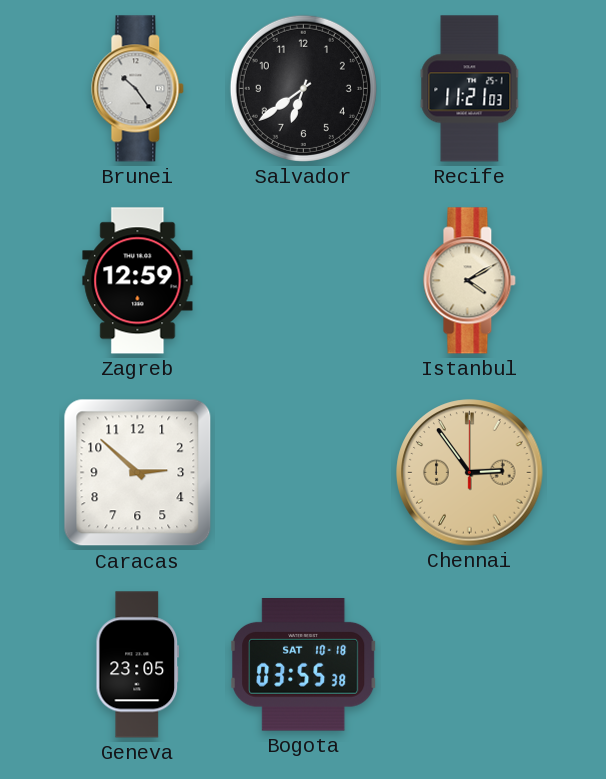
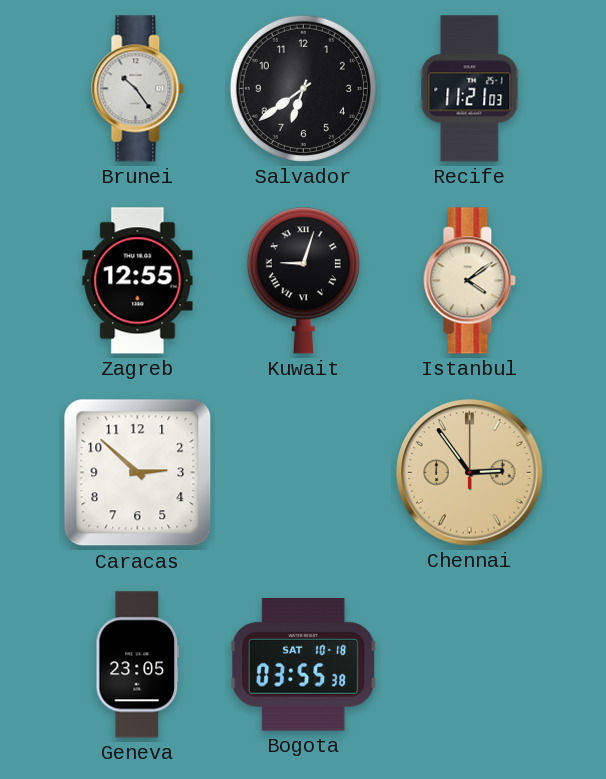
Zagreb: 12:59 -> 12:55 (138, 281)
Kuwait: none -> 9:03 (303, 281)
Istanbul: 4:10 -> 4:09 (470, 281)
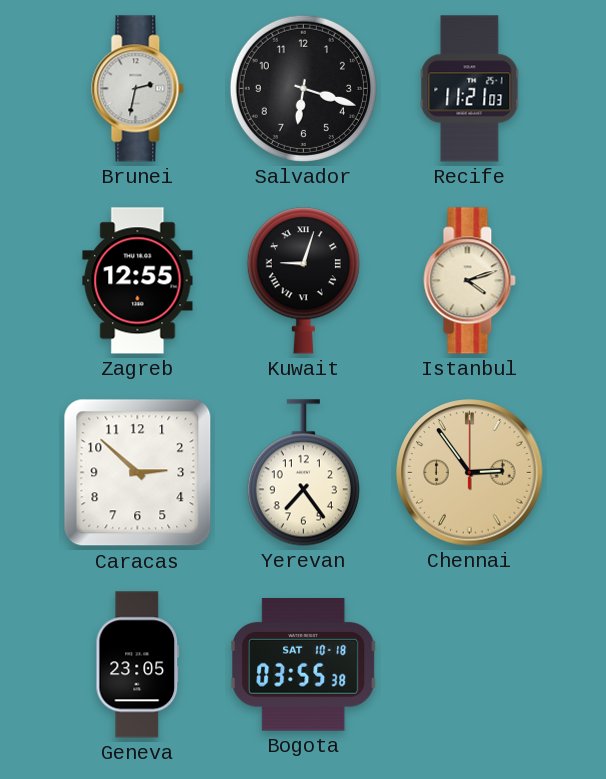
Brunei: 10:24 -> 2:32 (138, 89)
Salvador: 6:39 -> 6:18 (303, 88)
Istanbul: 4:09 -> 4:12 (470, 281)
Yerevan: none -> 7:24 (303, 473)
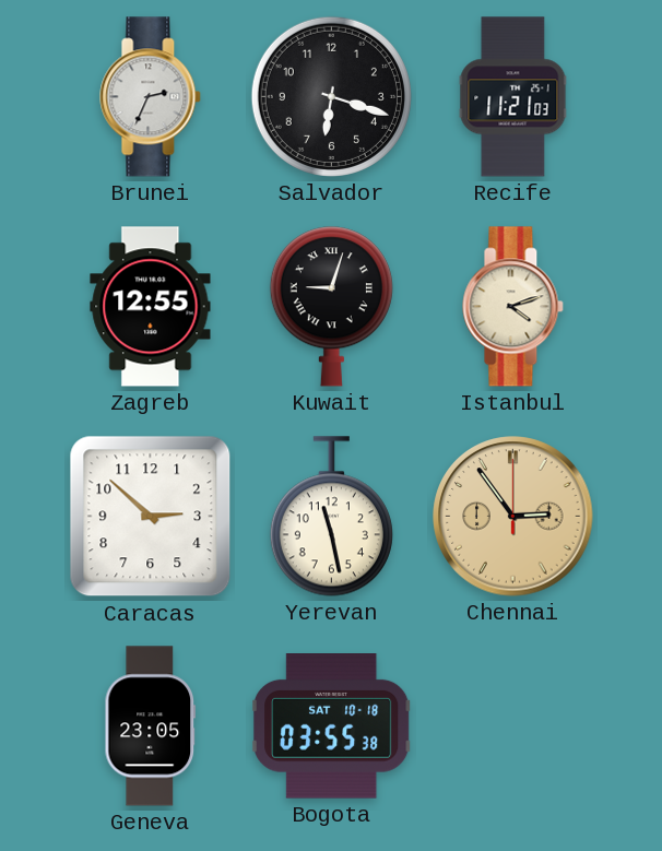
Brunei: 2:32 -> 2:34 (151, 97)
Yerevan: 7:24 -> 11:28 (331, 517)
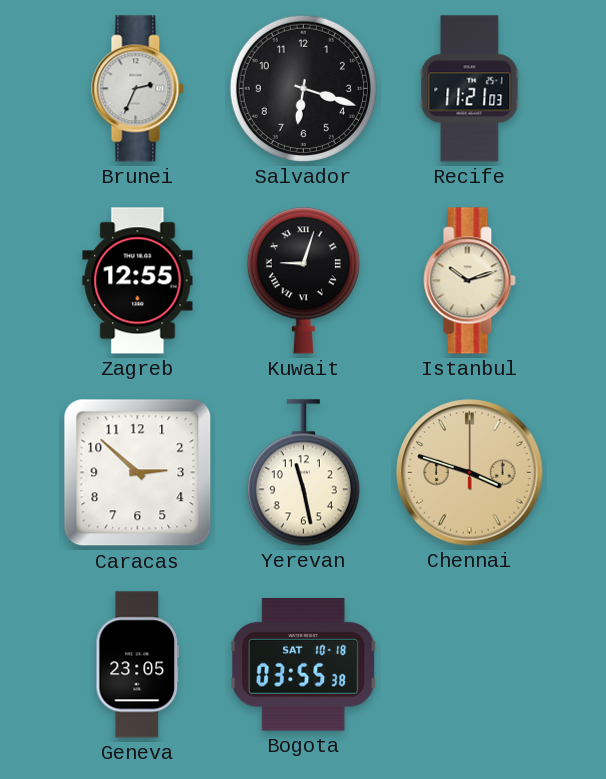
Istanbul: 4:12 -> 10:12 (470, 281)
Chennai: 2:54 -> 3:48 (470, 473)
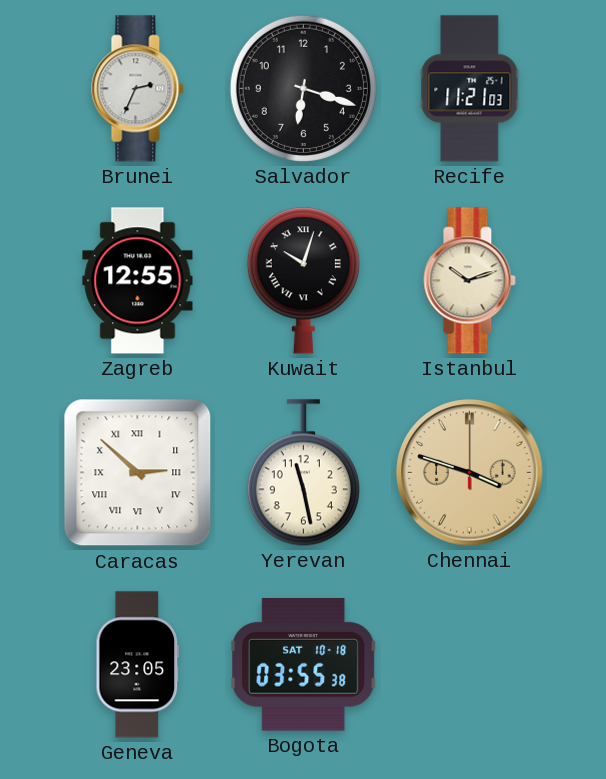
Kuwait: 9:03 -> 10:03 (303, 281)
Caracas numerals: Arabic -> Roman (138, 473)
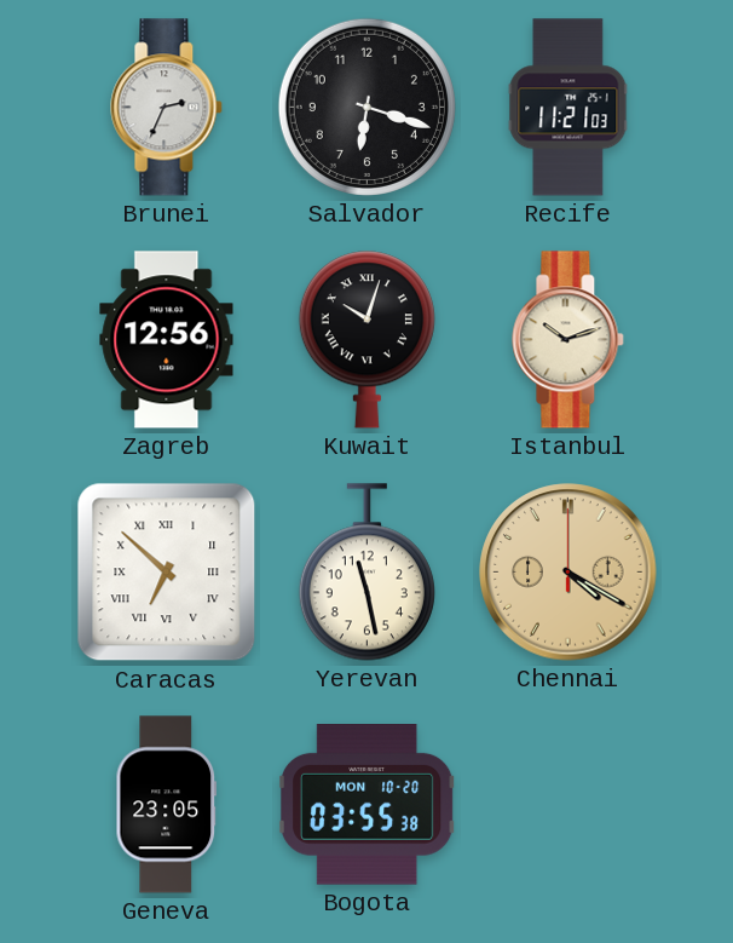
Zagreb: 12:55 -> 12:56 (167, 340)
Caracas: 2:52 -> 6:52 (167, 573)
Chennai: 3:48 -> 4:20 (568, 573)
Bogota date: SAT 10-18 -> MON 10-20 (369, 805)
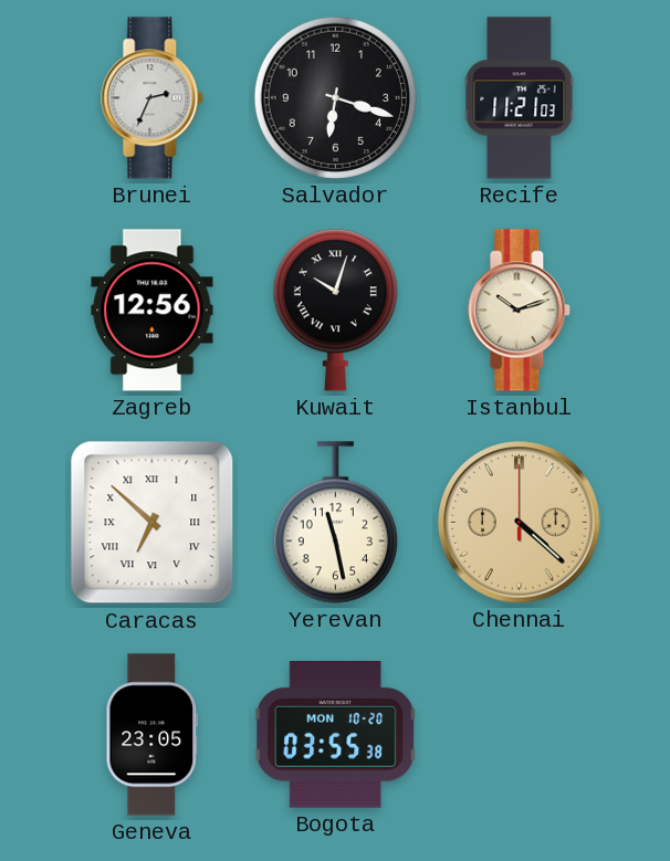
Chennai: 4:20 -> 4:22 (520, 523)
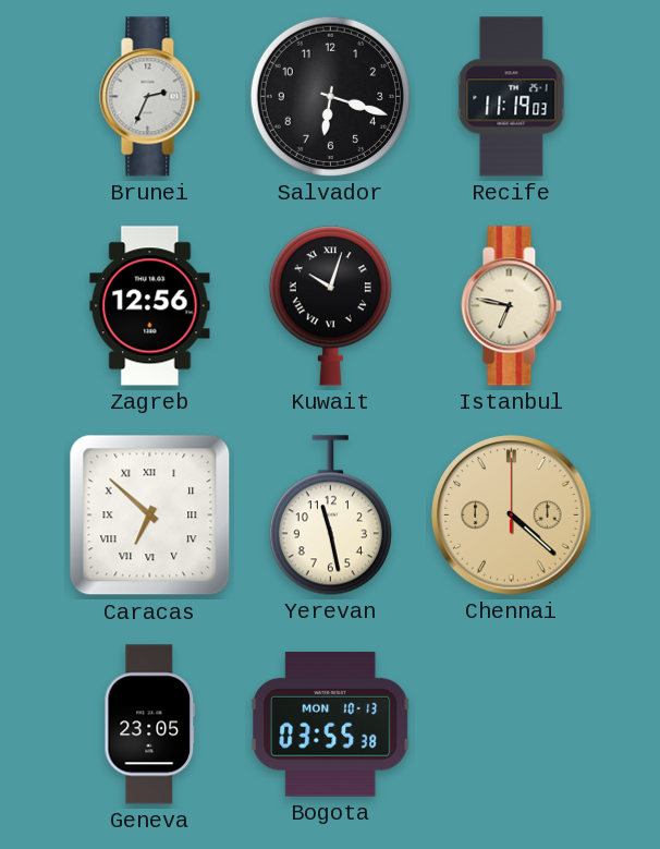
Recife: 11:21 -> 11:19 (512, 97)
Istanbul: 10:12 -> 6:47 (512, 306)
Bogota date: MON 10-20 -> MON 10-13 (332, 725)
